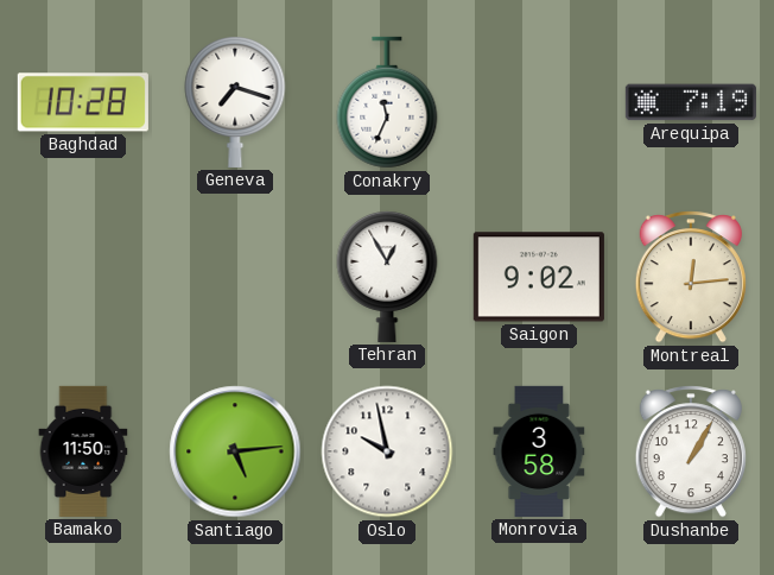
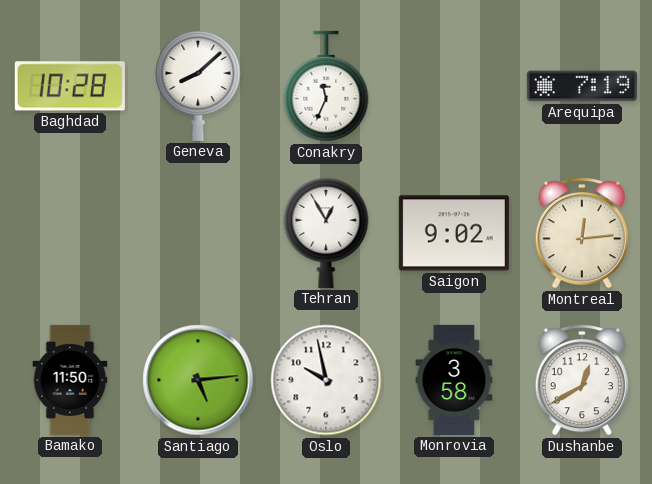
Geneva: 7:18 -> 8:08 (198, 85)
Dushanbe: 1:05 -> 12:40 (582, 380)
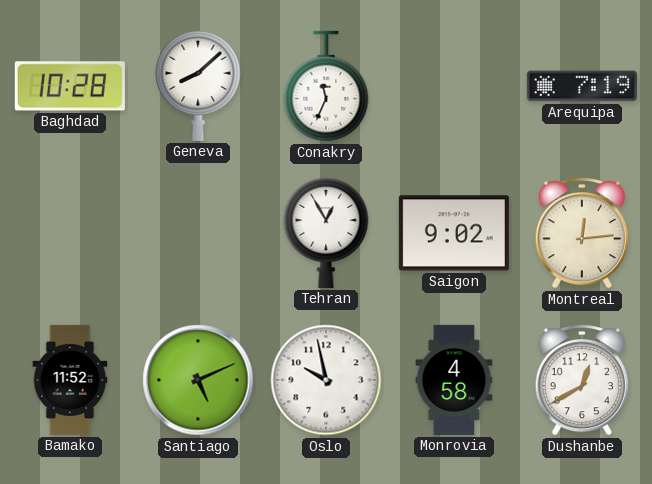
Bamako: 11:50 -> 11:52 (70, 380)
Santiago: 5:14 -> 5:11 (198, 380)
Monrovia: 3:58 -> 4:58 (454, 380)
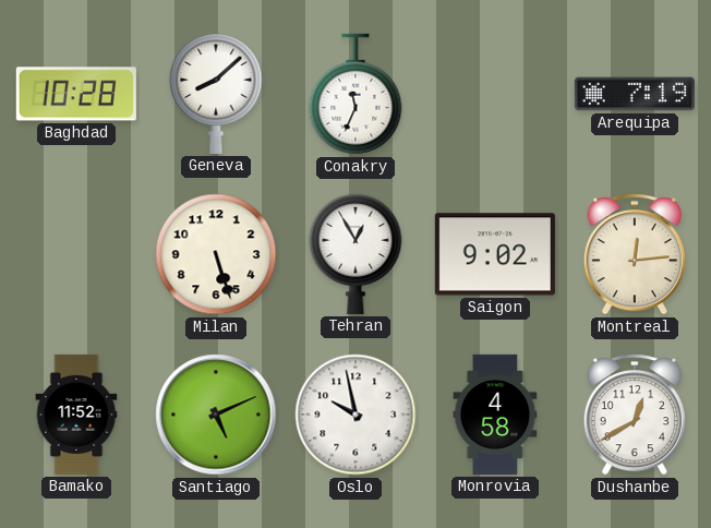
Milan: none -> 5:27 (216, 254)
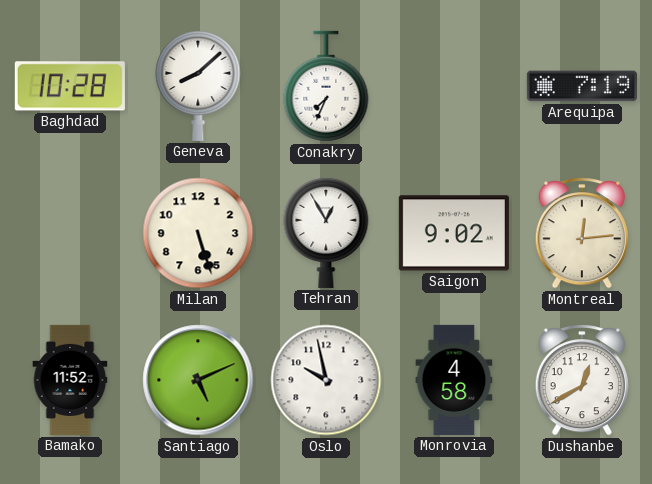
Conakry: 11:34 -> 7:34 (326, 86)
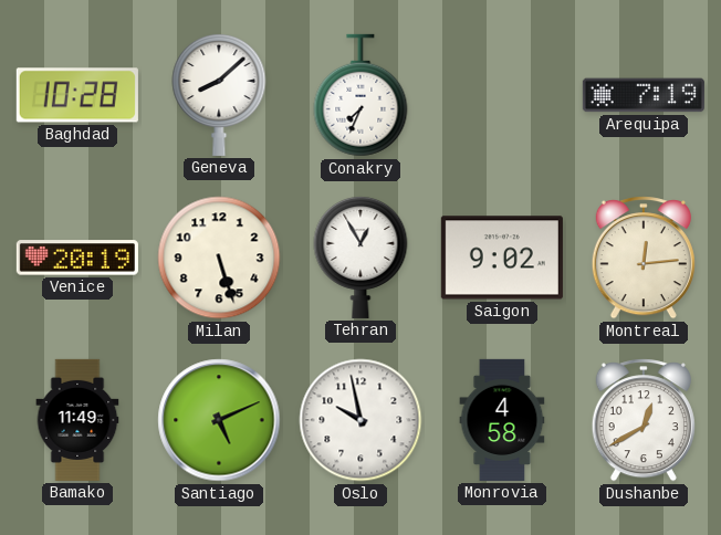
Venice: none -> 20:19 (77, 258)
Bamako: 11:52 -> 11:49 (77, 420)
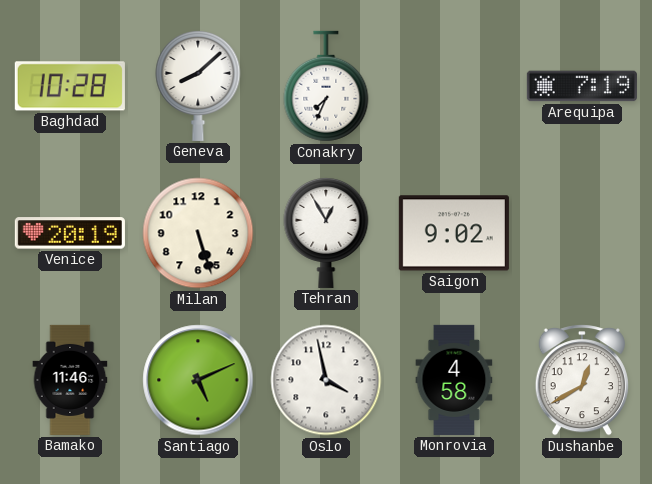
Montreal: 12:14 -> none (644, 258)
Bamako: 11:49 -> 11:46 (70, 380)
Oslo: 9:58 -> 3:58 (326, 380)
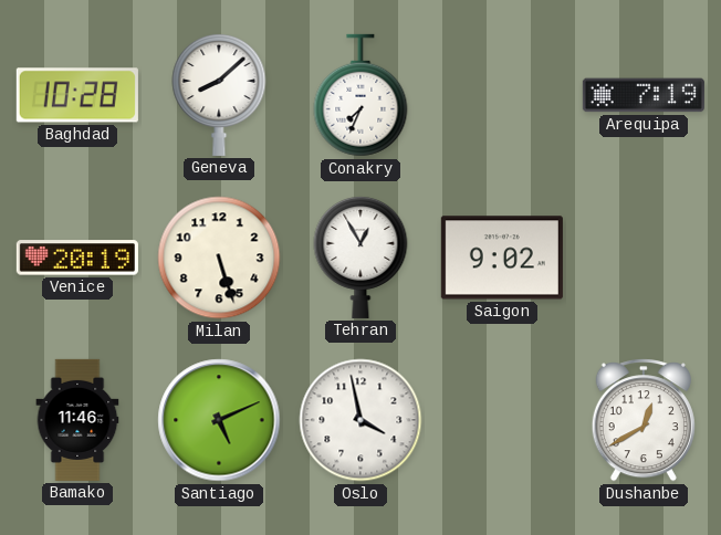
Monrovia: 4:58 -> none (454, 380)
